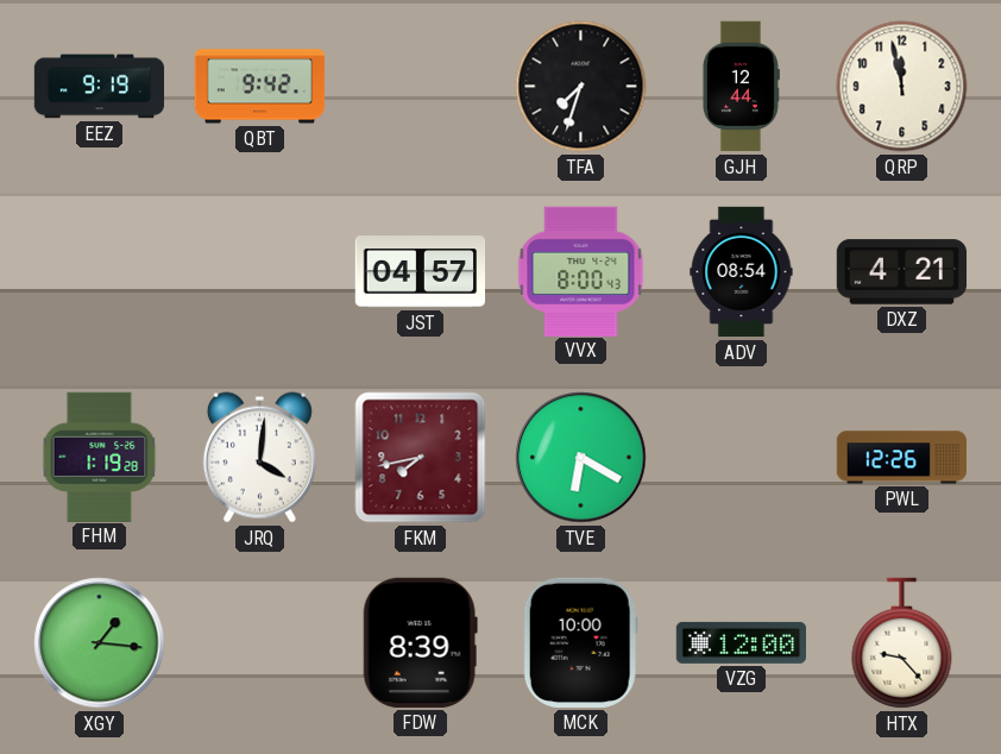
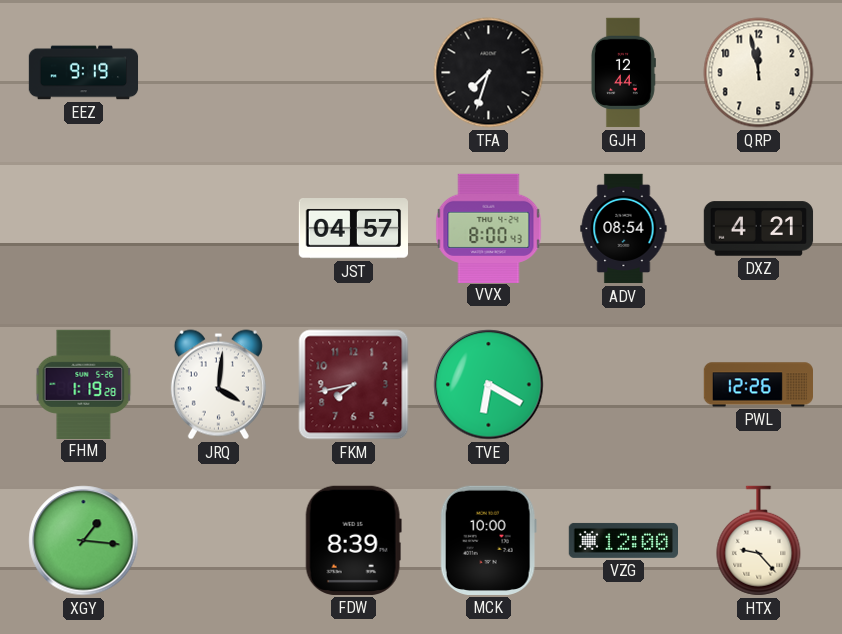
QBT: 9:42 -> none (260, 87)
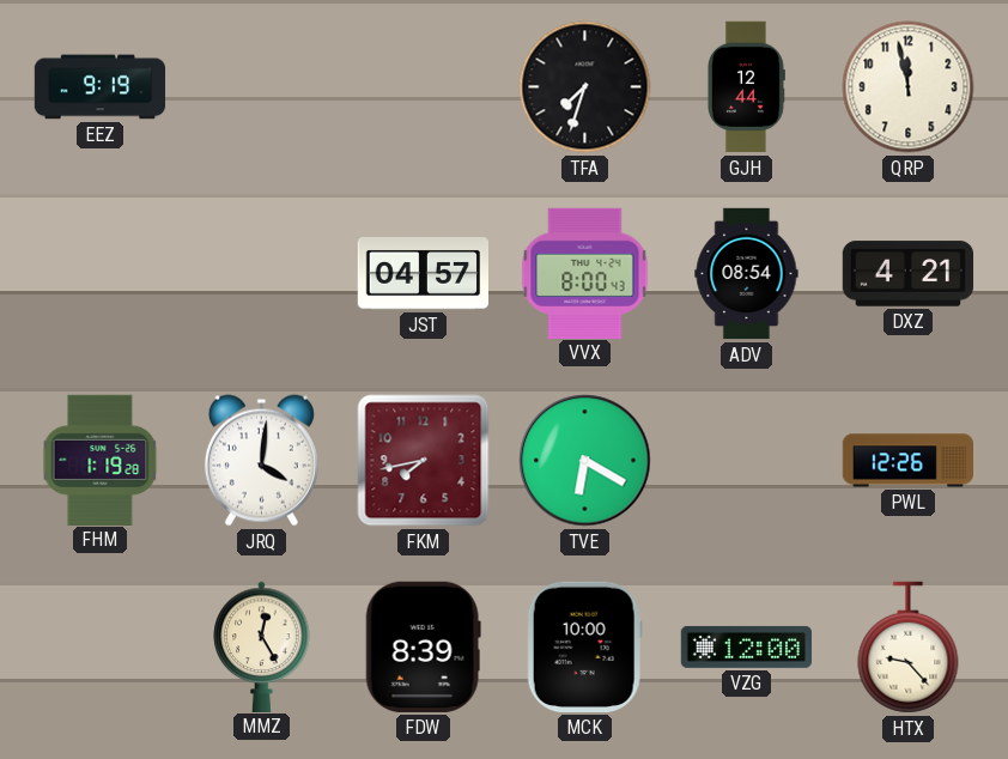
XGY: 1:16 -> none (84, 541)
MMZ: none -> 12:25 (262, 646)
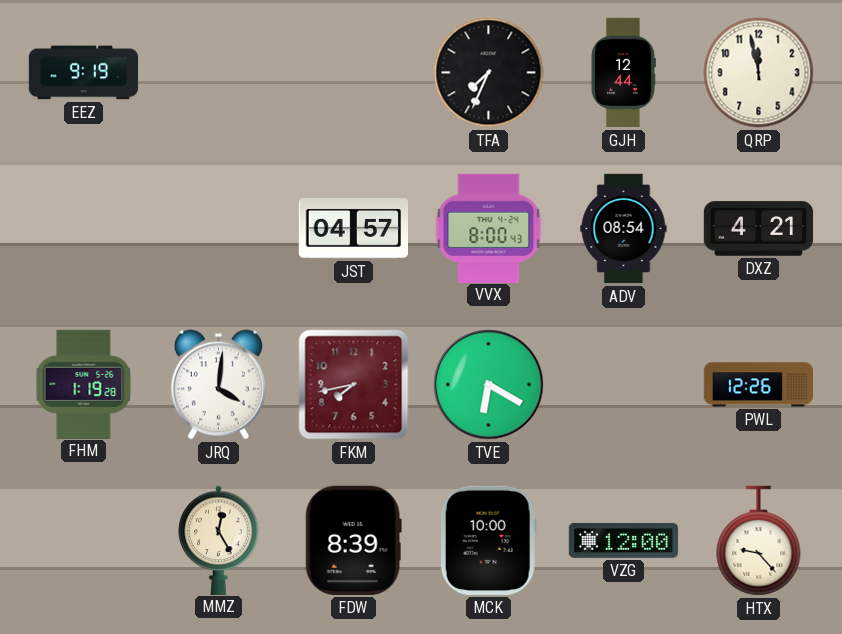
TFA: 7:33 -> 7:34 (489, 73)
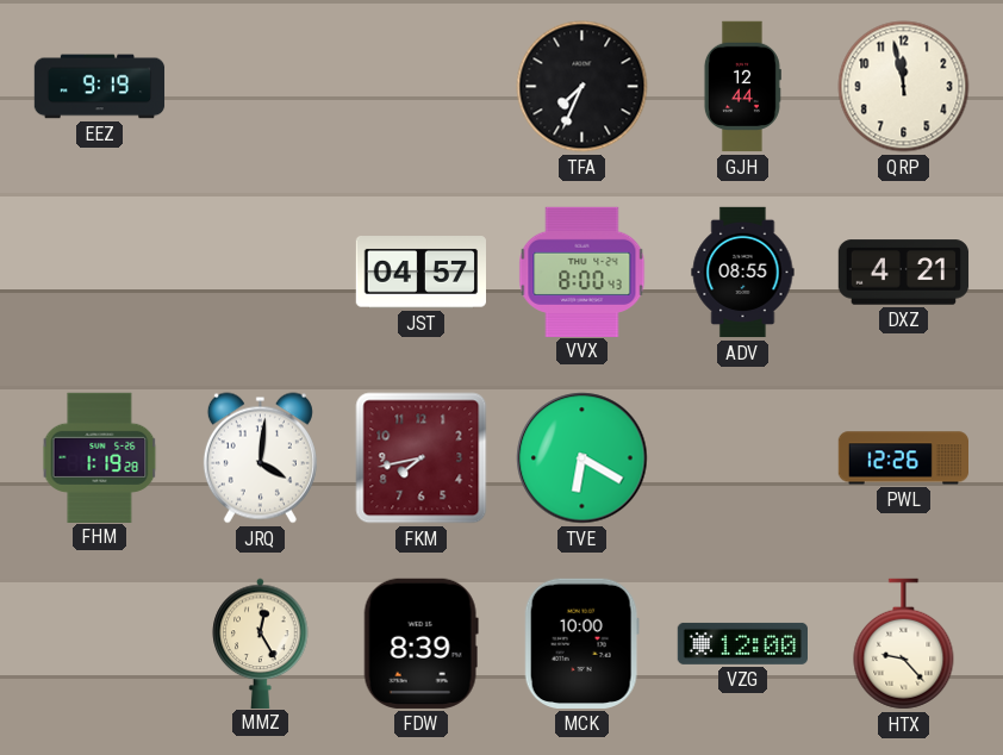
ADV: 08:54 -> 08:55 (743, 273)
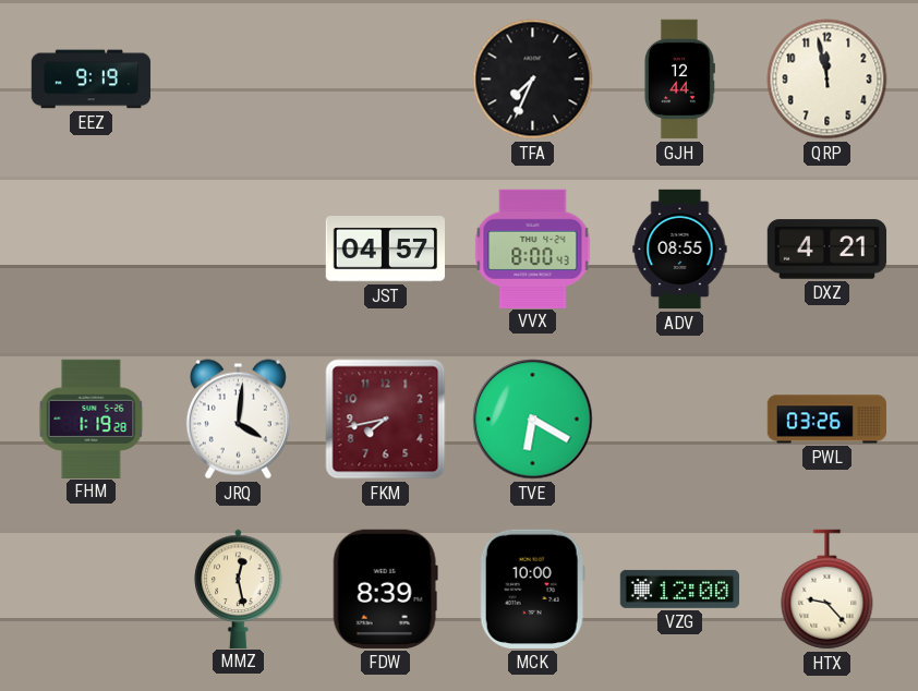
PWL: 12:26 -> 03:26 (826, 420)
MMZ: 12:25 -> 12:28 (239, 589)
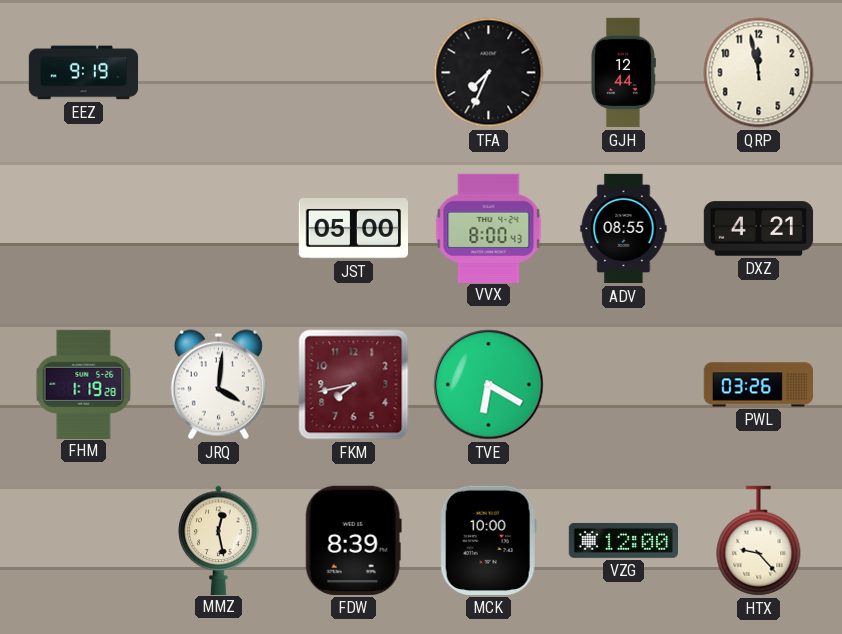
JST: 04:57 -> 05:00 (353, 229)
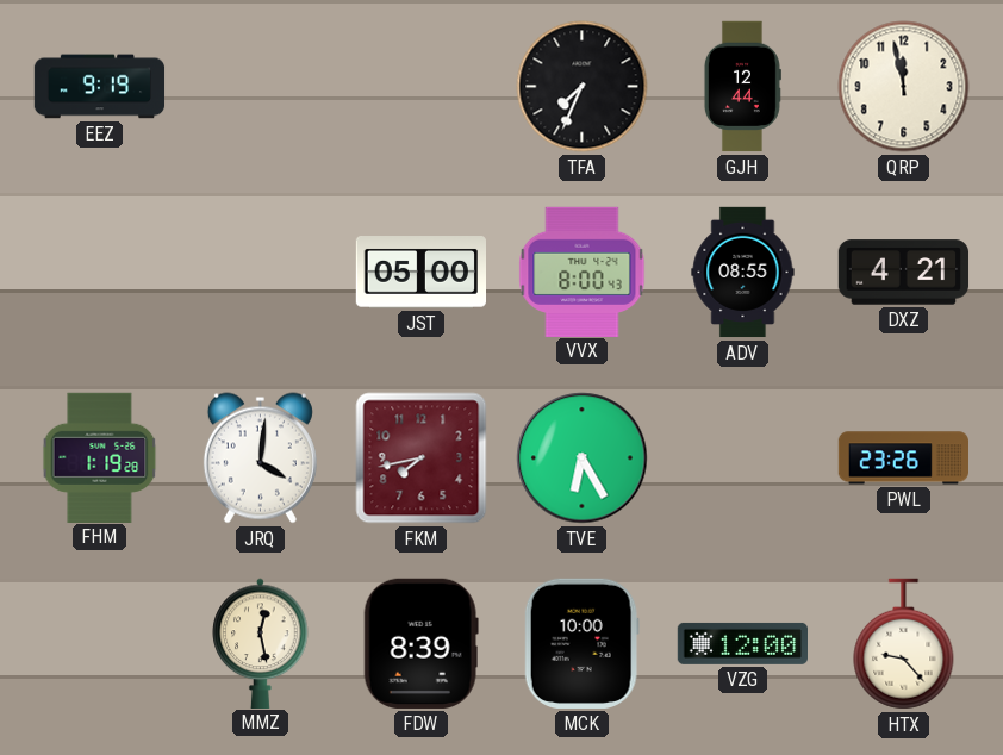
TVE: 6:20 -> 6:25 (583, 458)
PWL: 03:26 -> 23:26 (903, 458)
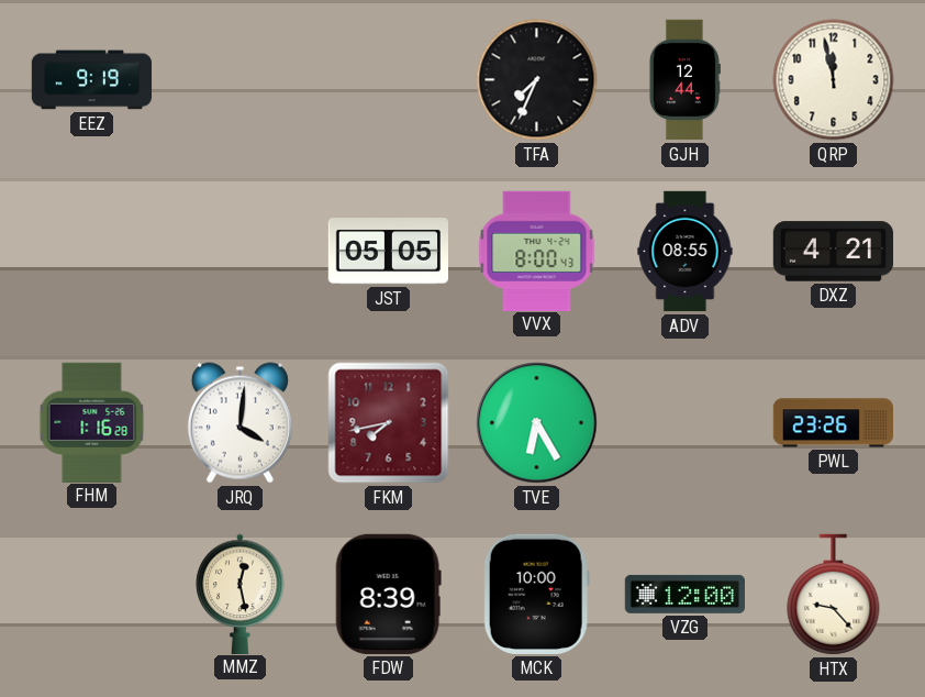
JST: 05:00 -> 05:05 (388, 252)
FHM: 1:19 -> 1:16 (92, 422)
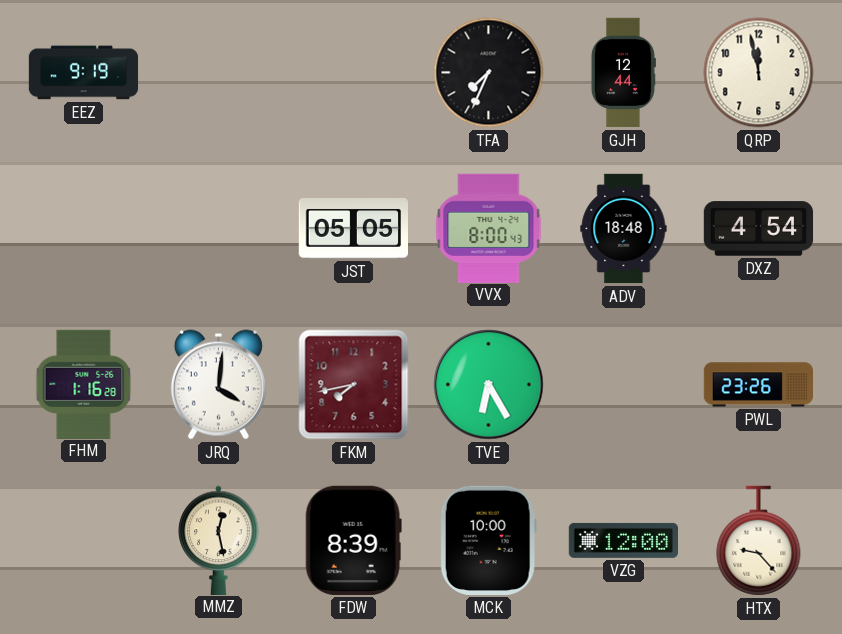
ADV: 08:55 -> 18:48 (624, 229)
DXZ: 4:21 -> 4:54 (759, 229)
